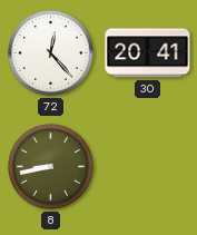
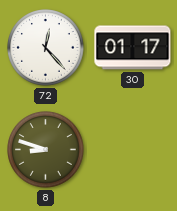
30: 20:41 -> 01:17 (133, 48)
8: 8:43 -> 8:48 (46, 150)
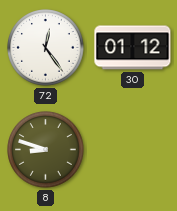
72: 12:23 -> 12:24 (46, 48)
30: 01:17 -> 01:12 (133, 48)
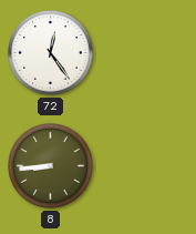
30: 01:12 -> none (133, 48)
8: 8:48 -> 8:44 (51, 166)
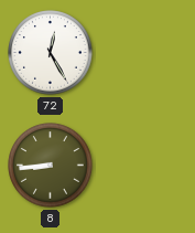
72: 12:24 -> 12:25 (51, 53)
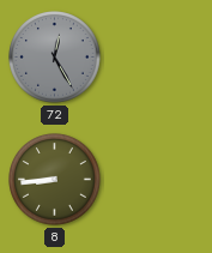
72 dial: white -> grey (55, 58)
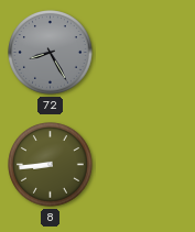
72: 12:25 -> 8:25 (51, 53)
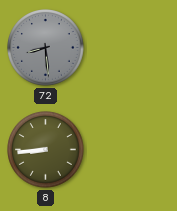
72: 8:25 -> 8:29 (46, 48)
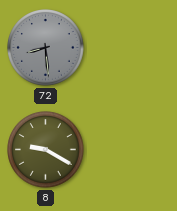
8: 8:44 -> 9:20 (46, 150)
